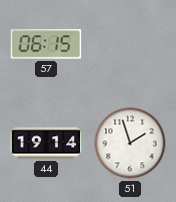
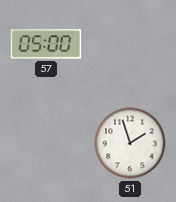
57: 06:15 -> 05:00 (46, 44)
44: 19:14 -> none (46, 143)
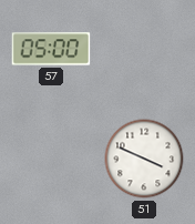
51: 1:57 -> 3:49 (144, 159)
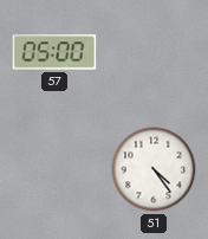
51: 3:49 -> 4:24 (154, 169)
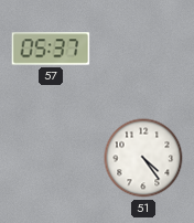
57: 05:00 -> 05:37 (51, 49)
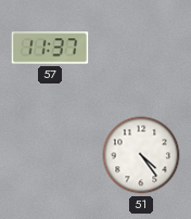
57: 05:37 -> 11:37 (50, 48)
